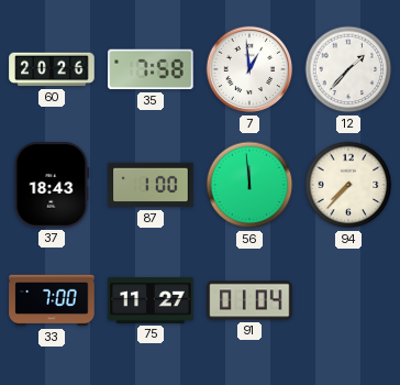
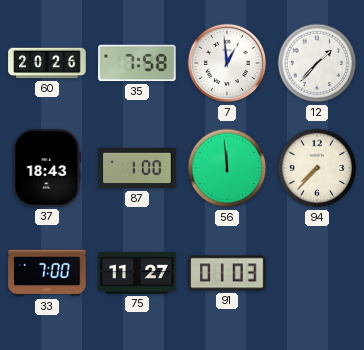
91: 01:04 -> 01:03 (227, 273)
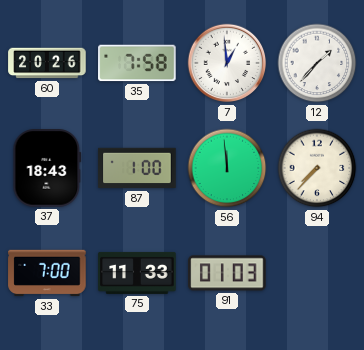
75: 11:27 -> 11:33 (137, 273)
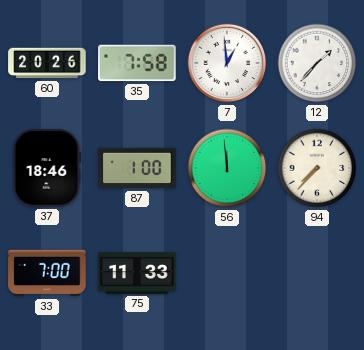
37: 18:43 -> 18:46 (47, 168)
91: 01:03 -> none (227, 273)
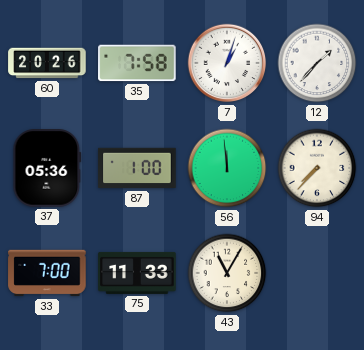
7: 12:59 -> 1:03 (227, 63)
37: 18:46 -> 05:36 (47, 168)
43: none -> 11:05 (227, 273)
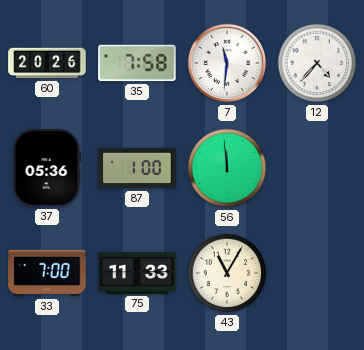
7: 1:03 -> 11:31 (227, 63)
12: 1:37 -> 4:37 (317, 63)
94: 7:37 -> none (317, 168)
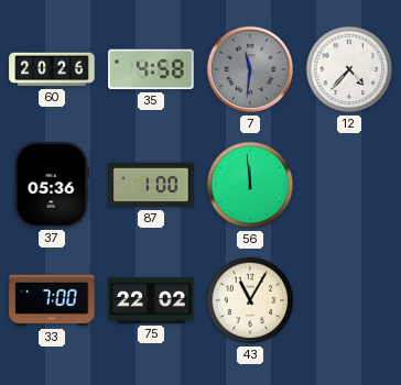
35: 7:58 -> 4:58 (151, 69)
7 dial: white -> grey (250, 69)
75: 11:33 -> 22:02 (151, 300)
